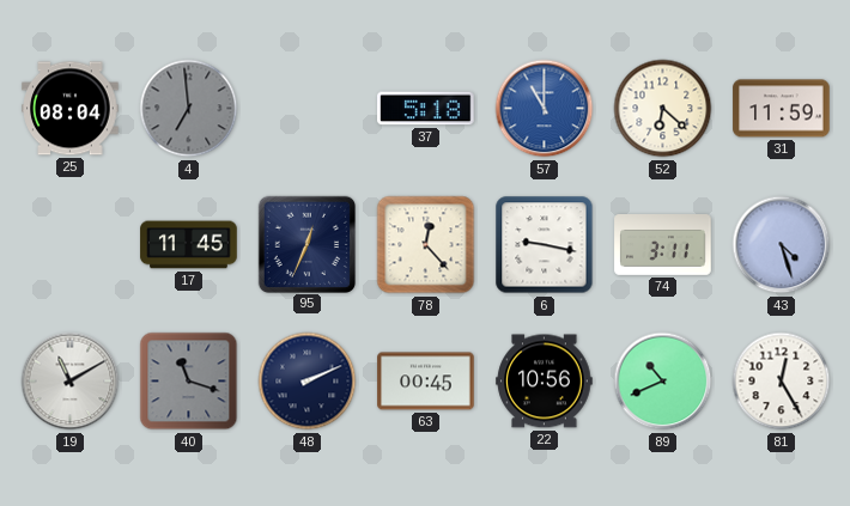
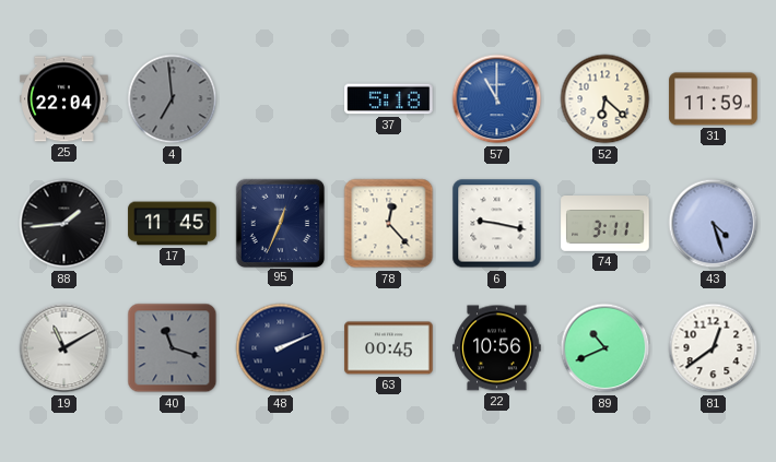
25: 08:04 -> 22:04 (64, 99)
88: none -> 1:44 (64, 224)
81: 12:25 -> 12:39 (714, 348)
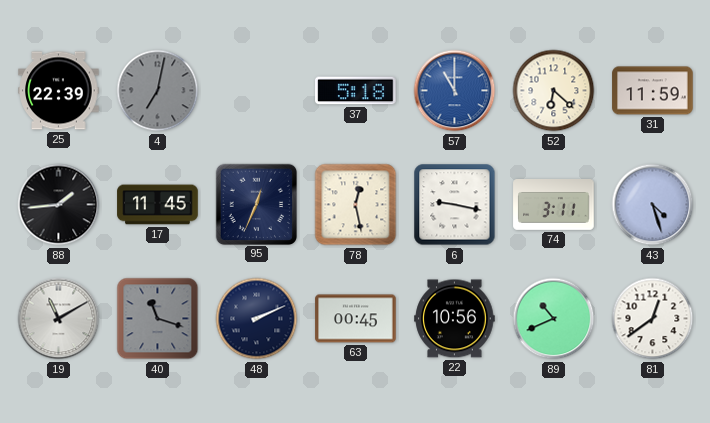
25: 22:04 -> 22:39 (59, 91)
4: 6:59 -> 7:02 (158, 91)
78: 12:23 -> 12:28 (356, 205)
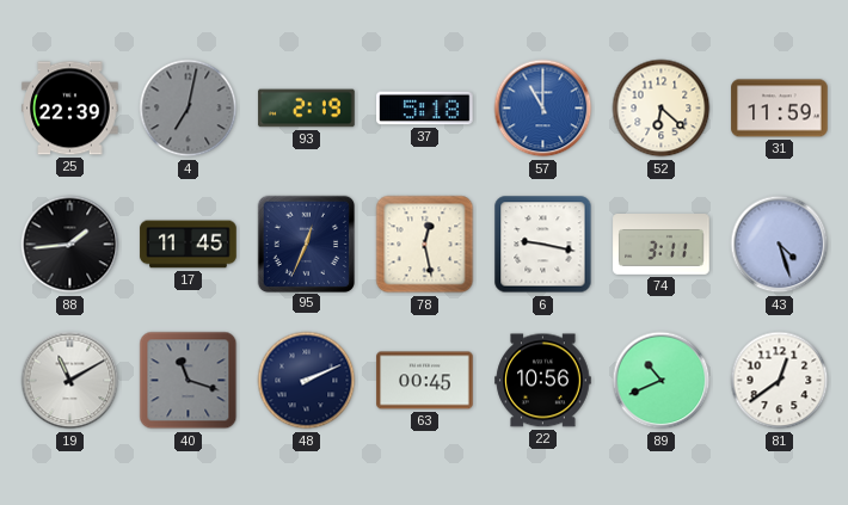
93: none -> 2:19 (307, 109)
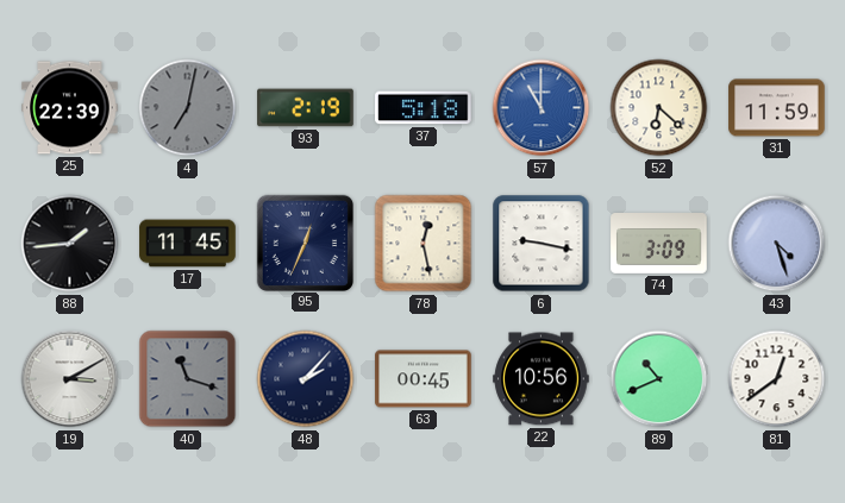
74: 3:11 -> 3:09 (659, 244)
19: 11:10 -> 3:10 (70, 379)
48: 2:11 -> 2:07 (306, 379)
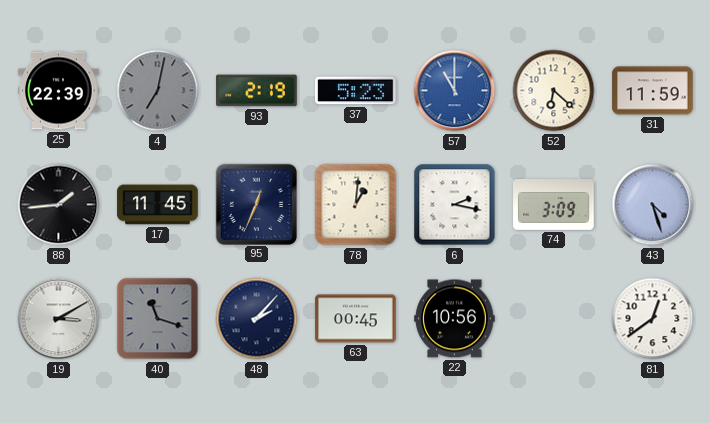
37: 5:18 -> 5:23 (356, 91)
78: 12:28 -> 1:01 (356, 205)
6: 9:17 -> 2:17 (455, 205)
89: 10:41 -> none (659, 379)
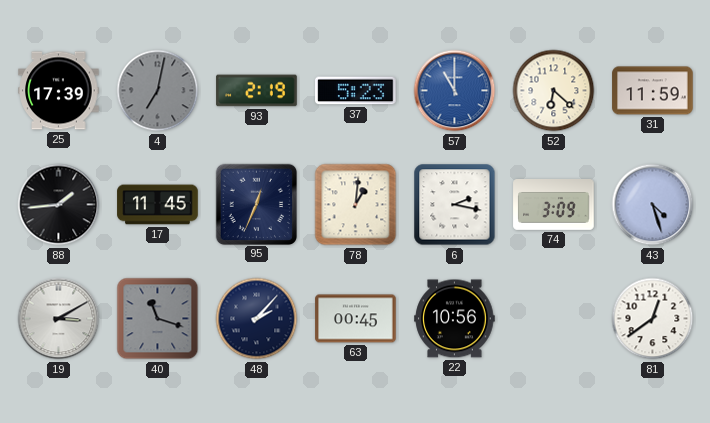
25: 22:39 -> 17:39 (59, 91)
